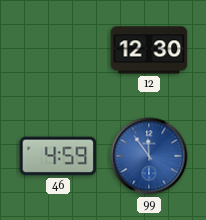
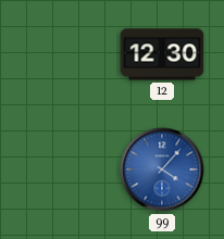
46: 4:59 -> none (58, 156)
99: 11:54 -> 4:07 (162, 169)
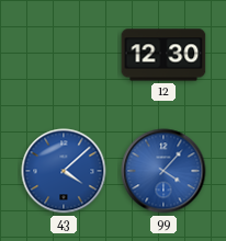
43: none -> 4:08 (64, 171)
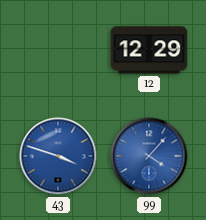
12: 12:30 -> 12:29 (149, 50)
43: 4:08 -> 3:48 (58, 156)
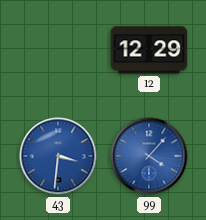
43: 3:48 -> 3:31 (58, 156)
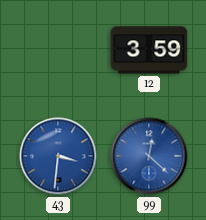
12: 12:29 -> 3:59 (149, 50)
99: 4:07 -> 12:22 (149, 156)
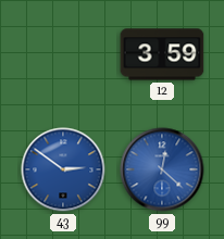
43: 3:31 -> 2:51 (63, 169)
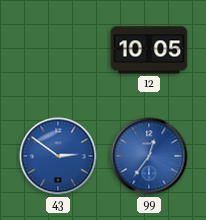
12: 3:59 -> 10:05 (149, 50)
99: 12:22 -> 12:36 (149, 156)
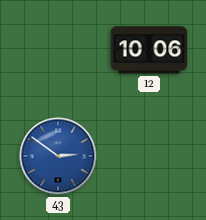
12: 10:05 -> 10:06 (149, 50)
99: 12:36 -> none (149, 156)
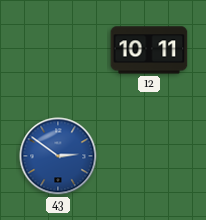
12: 10:06 -> 10:11 (149, 50)
